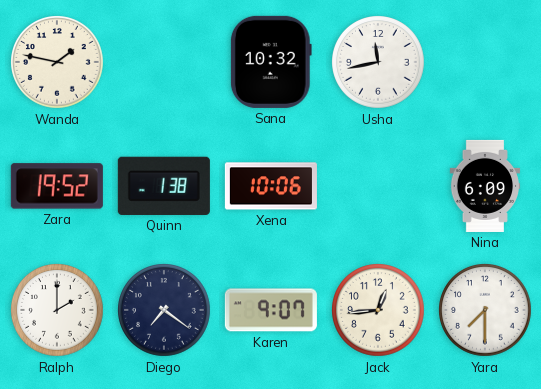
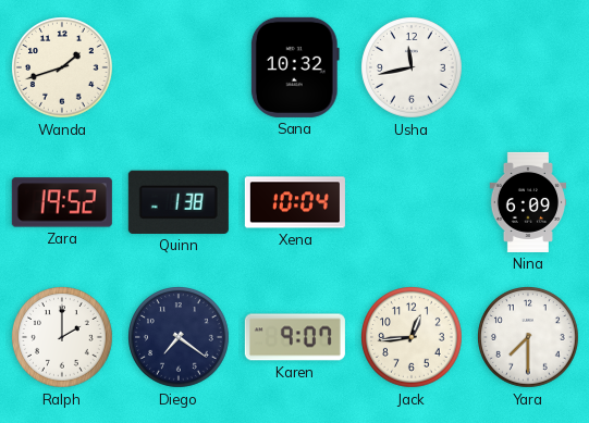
Wanda: 1:47 -> 1:42 (63, 69)
Xena: 10:06 -> 10:04 (295, 202)
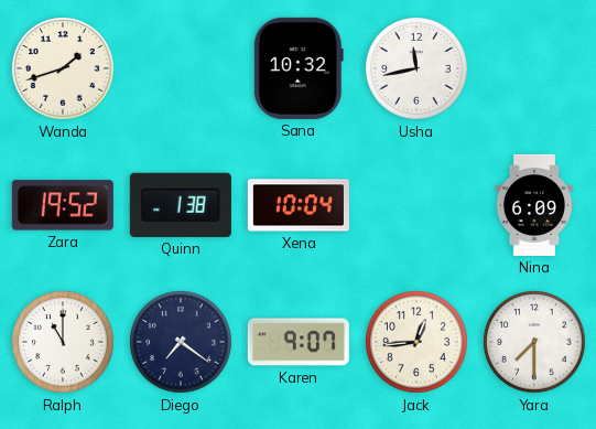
Ralph: 2:00 -> 11:00 (64, 343)
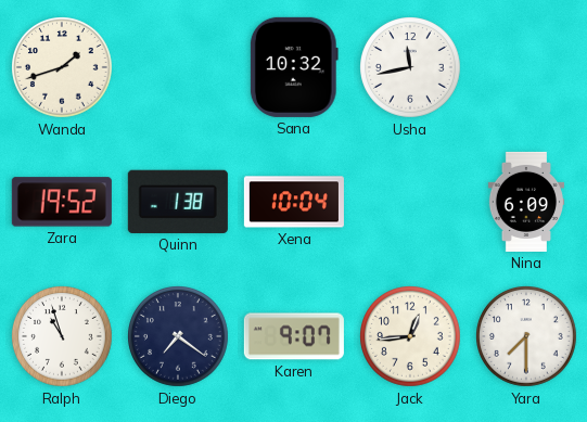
Ralph: 11:00 -> 10:57 (63, 337)
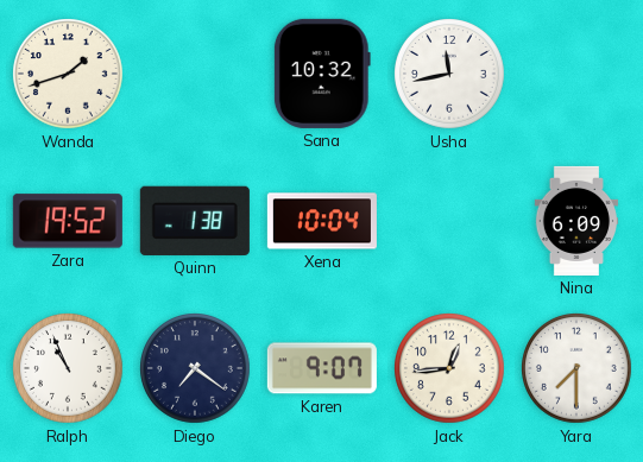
Ralph: 10:57 -> 10:56 (69, 369)
